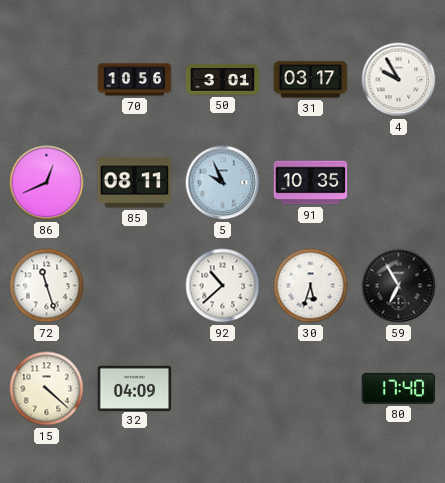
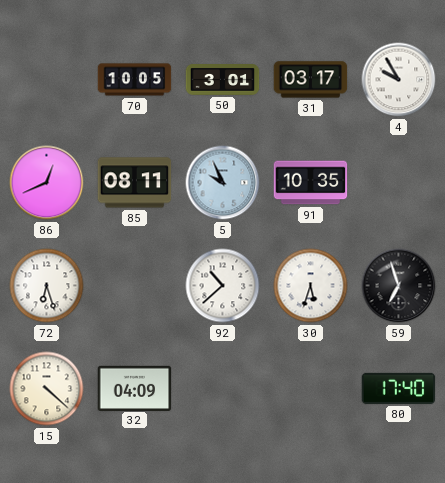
70: 10:56 -> 10:05 (135, 80)
72: 11:27 -> 6:27 (47, 286)
59: 6:55 -> 6:57 (399, 286)
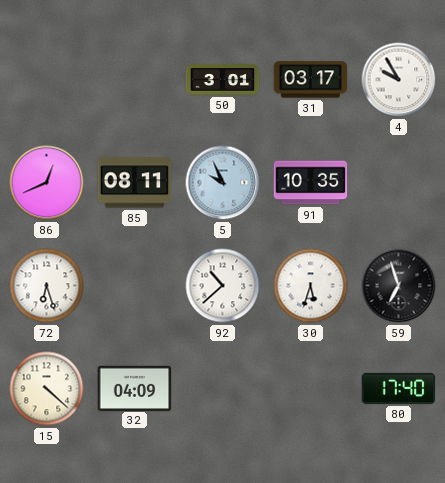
70: 10:05 -> none (135, 80)
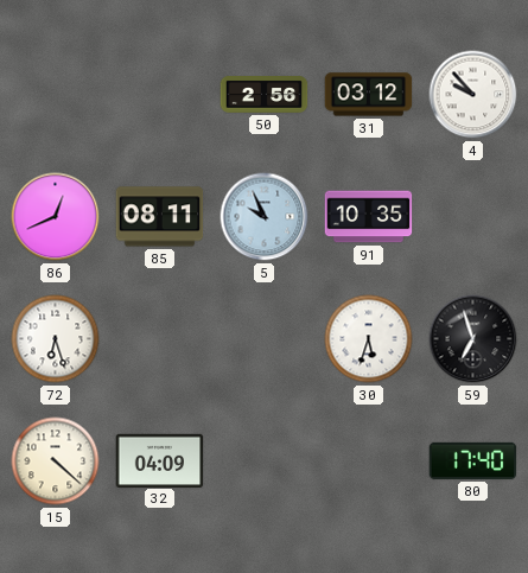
50: 3:01 -> 2:56 (265, 95)
31: 03:17 -> 03:12 (369, 95)
4: 9:55 -> 9:53 (473, 95)
92: 10:38 -> none (223, 286)
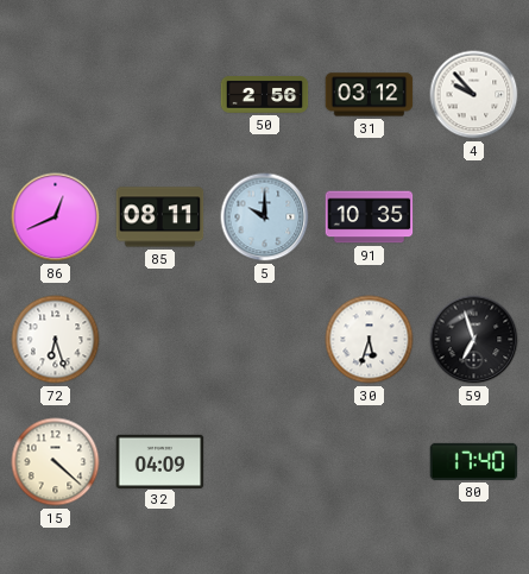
5: 9:56 -> 10:00 (265, 217)
